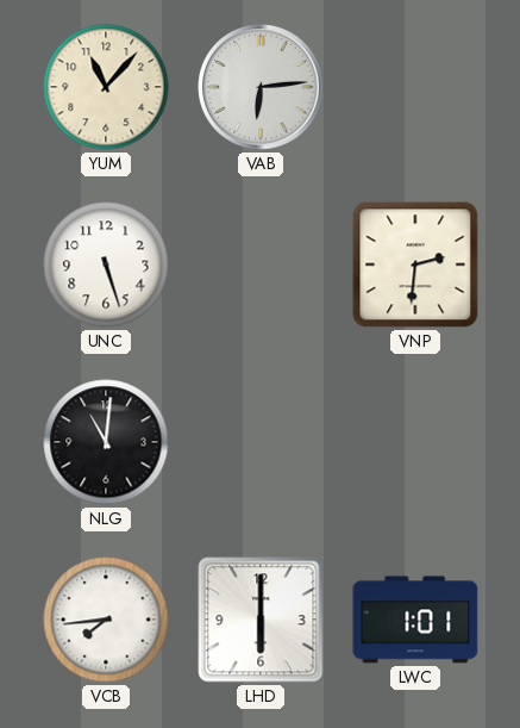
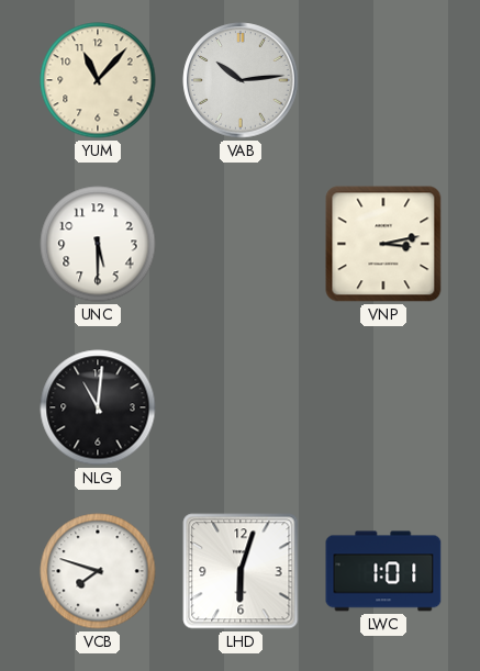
VAB: 6:14 -> 10:14 (241, 80)
UNC: 5:27 -> 5:30 (98, 244)
VNP: 2:31 -> 3:13 (383, 244)
VCB: 7:44 -> 7:48 (98, 571)
LHD: 6:00 -> 6:03 (241, 571)
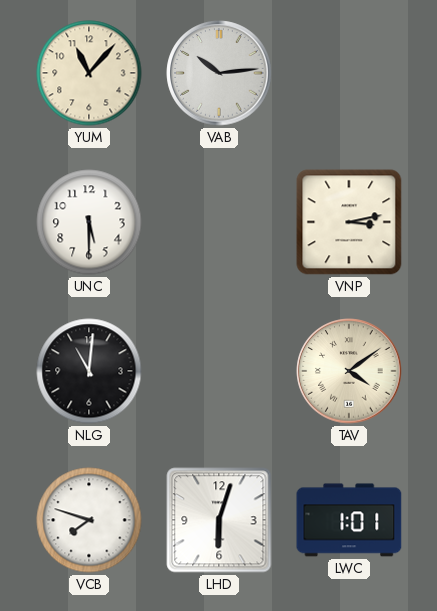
TAV: none -> 4:09 (349, 371)
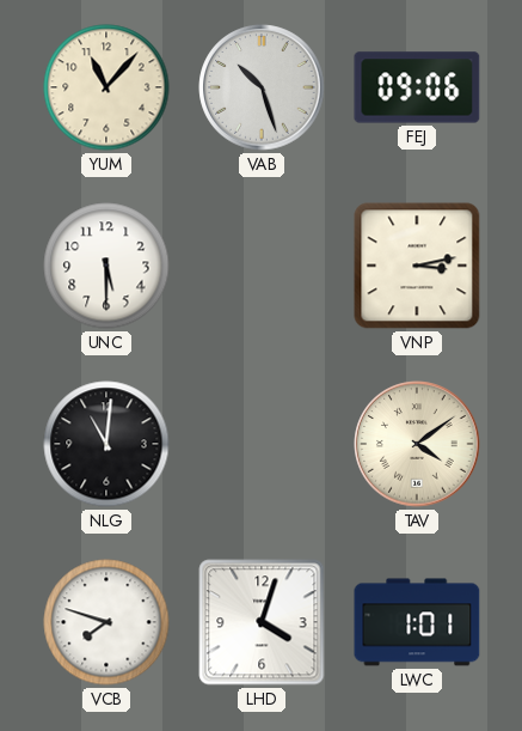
VAB: 10:14 -> 10:27 (262, 87)
FEJ: none -> 09:06 (417, 87)
LHD: 6:03 -> 4:03 (262, 622)
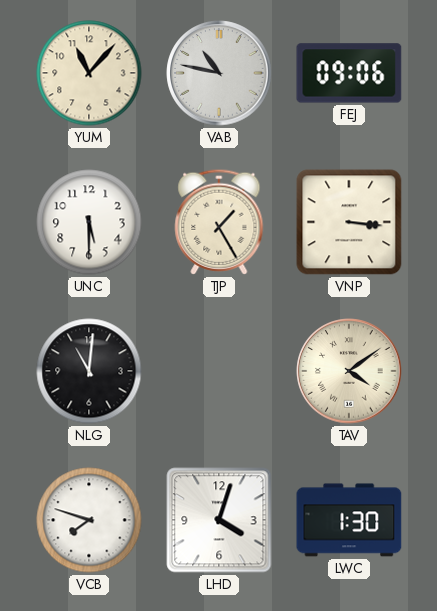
VAB: 10:27 -> 10:47 (219, 73)
TJP: none -> 1:25 (219, 222)
VNP: 3:13 -> 3:16 (349, 222)
LWC: 1:01 -> 1:30 (349, 520)
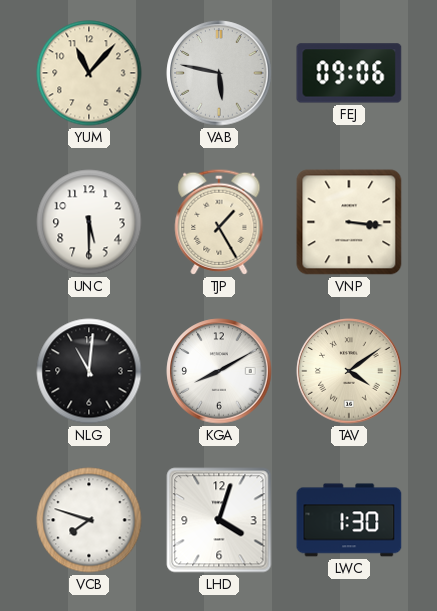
VAB: 10:47 -> 5:47 (219, 73)
KGA: none -> 8:10 (219, 371)
